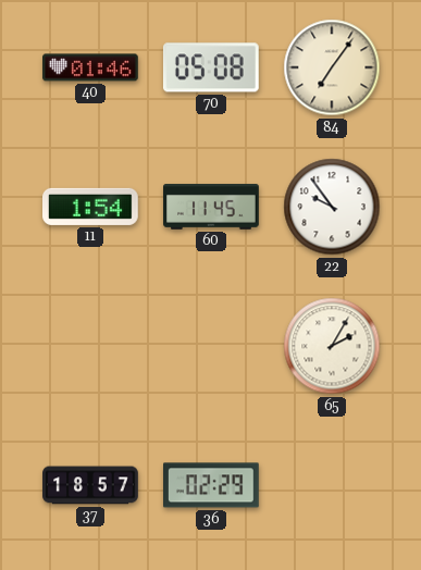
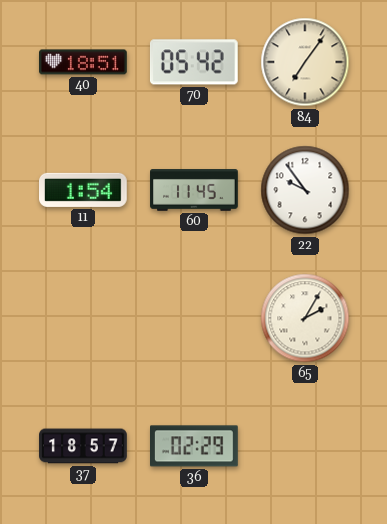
40: 01:46 -> 18:51 (84, 62)
70: 05:08 -> 05:42 (194, 62)
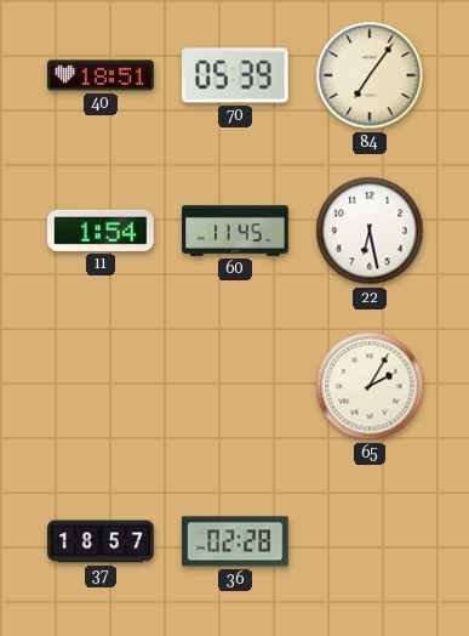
70: 05:42 -> 05:39 (235, 75)
22: 9:54 -> 6:28 (370, 231)
36: 02:29 -> 02:28 (236, 541)
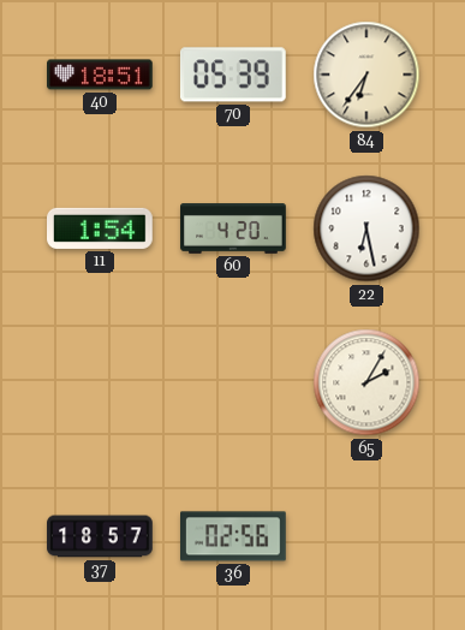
84: 7:06 -> 6:36 (366, 75)
60: 11:45 -> 4:20 (233, 228)
36: 02:28 -> 02:56 (234, 536)
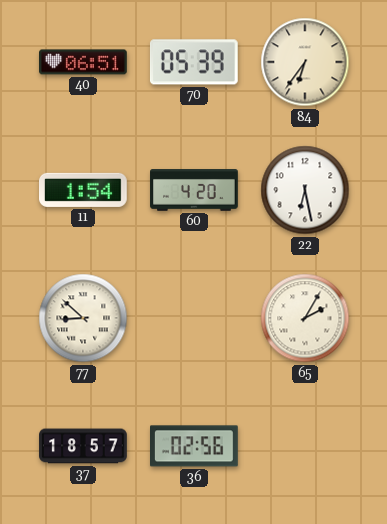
40: 18:51 -> 06:51 (84, 62)
77: none -> 8:52 (83, 318)
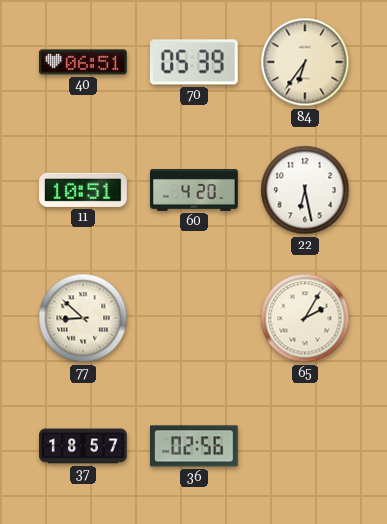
11: 1:54 -> 10:51 (84, 190)
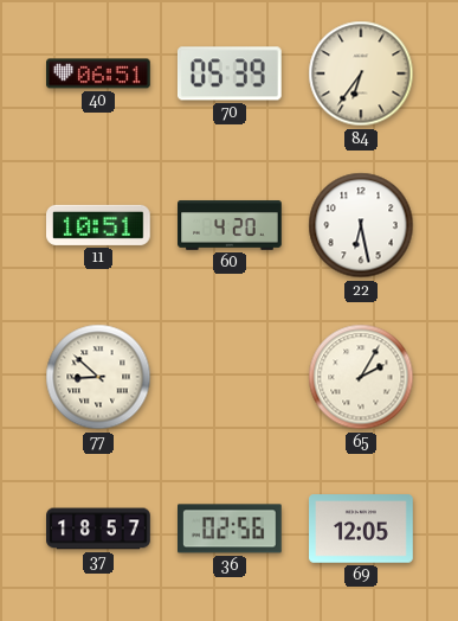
69: none -> 12:05 (362, 529)
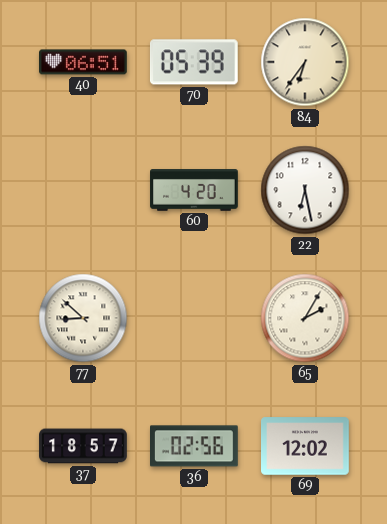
11: 10:51 -> none (99, 225)
69: 12:05 -> 12:02 (306, 446)
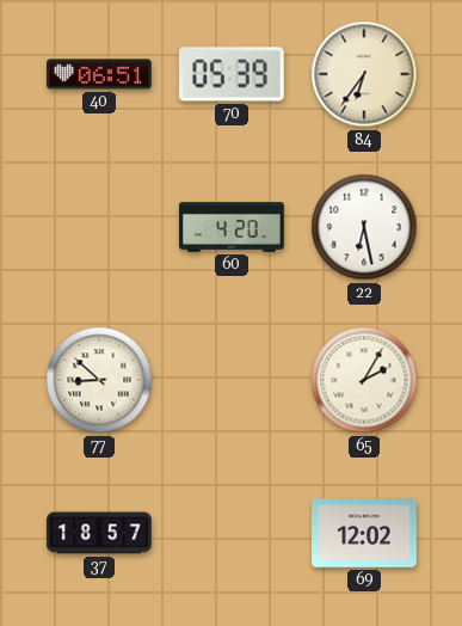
36: 02:56 -> none (195, 446)
